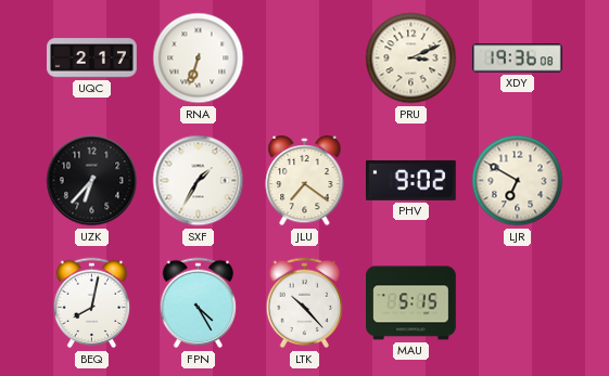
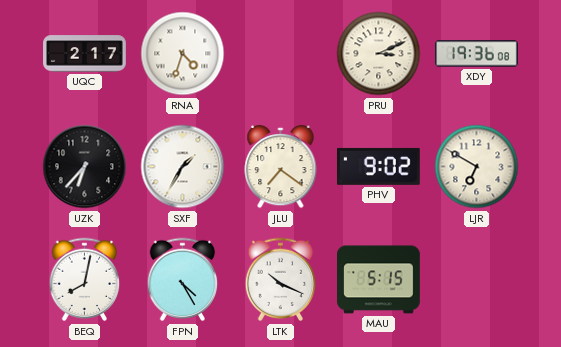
RNA: 6:33 -> 4:33 (183, 54)
LTK: 10:23 -> 10:19 (281, 280)
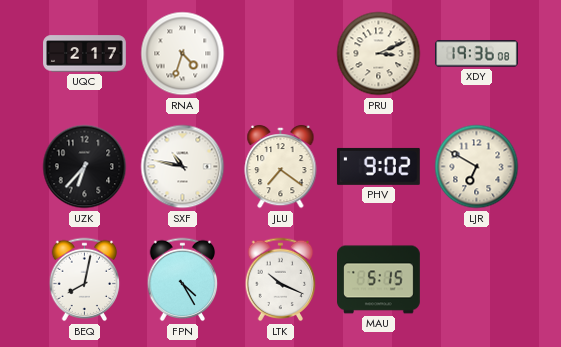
SXF: 1:35 -> 10:47 (183, 167)
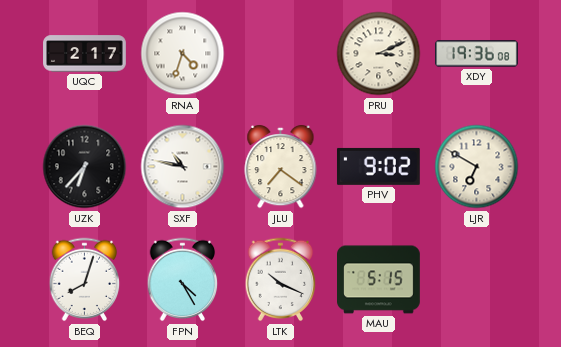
BEQ: 8:02 -> 8:03 (85, 280)
